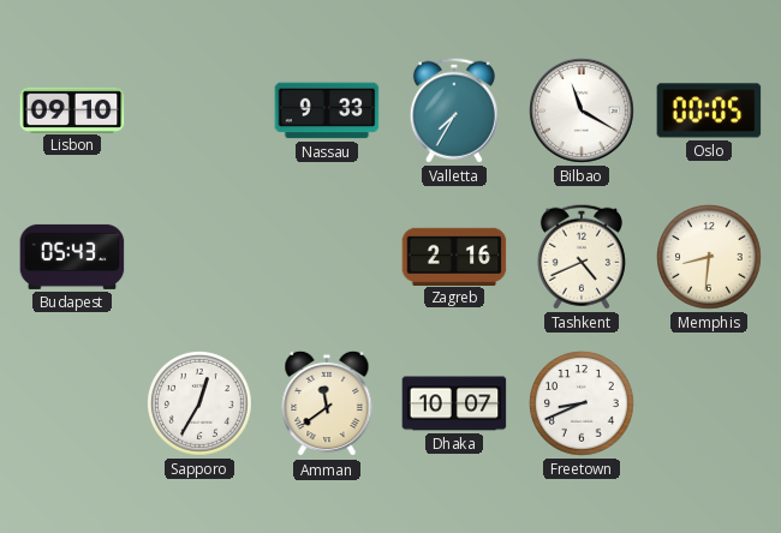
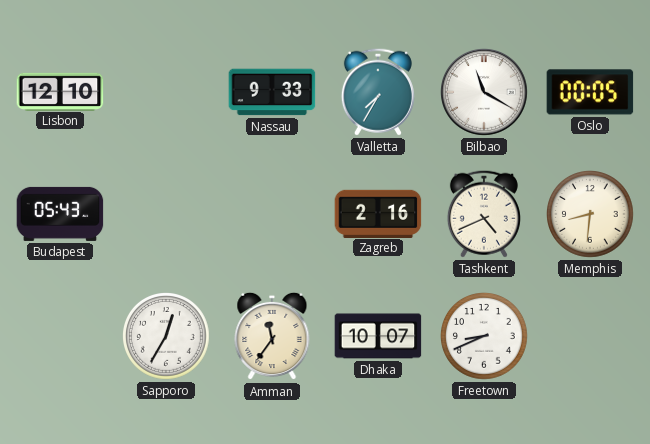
Lisbon: 09:10 -> 12:10 (60, 91)
Amman: 11:39 -> 11:36 (272, 336)
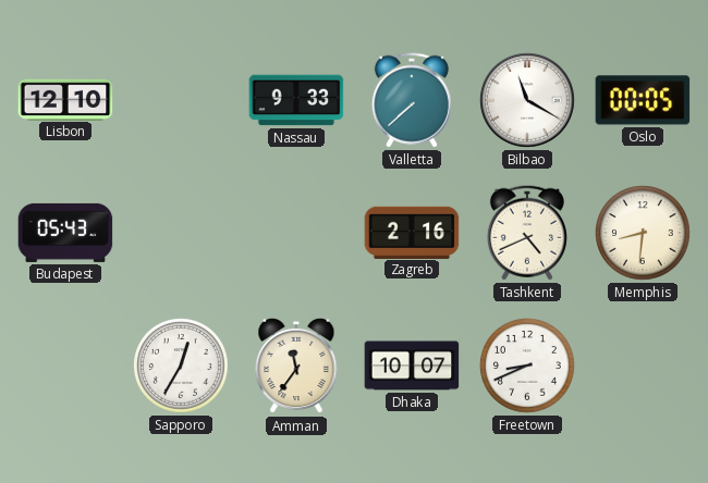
Valletta: 7:35 -> 7:38 (412, 100)
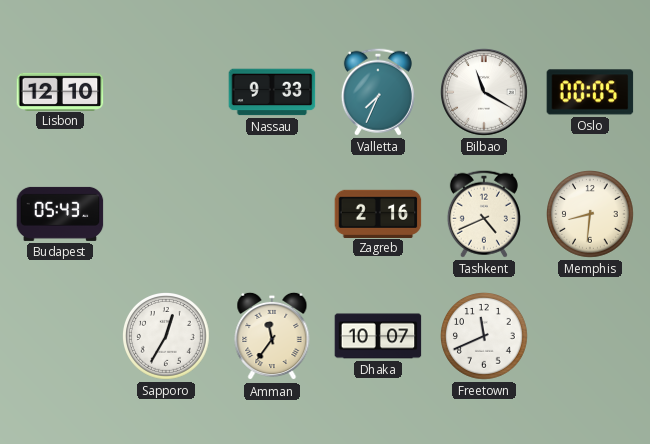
Valletta: 7:38 -> 7:34 (378, 92)
Freetown: 8:41 -> 11:41 (485, 337)
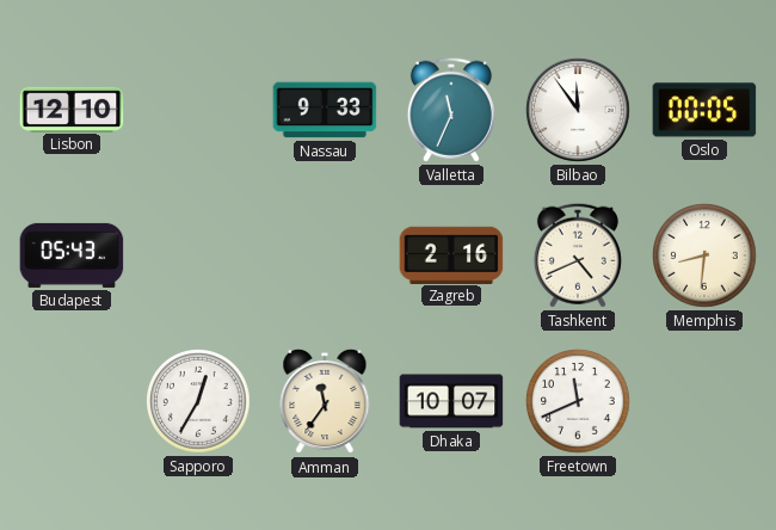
Valletta: 7:34 -> 11:34 (451, 110)
Bilbao: 11:20 -> 11:54 (578, 110)
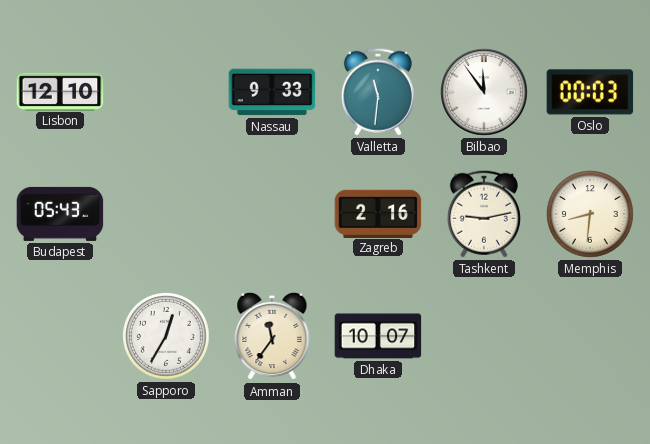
Valletta: 11:34 -> 11:31 (378, 92)
Oslo: 00:05 -> 00:03 (590, 92)
Tashkent: 4:41 -> 9:13 (484, 214)
Freetown: 11:41 -> none (579, 402)
